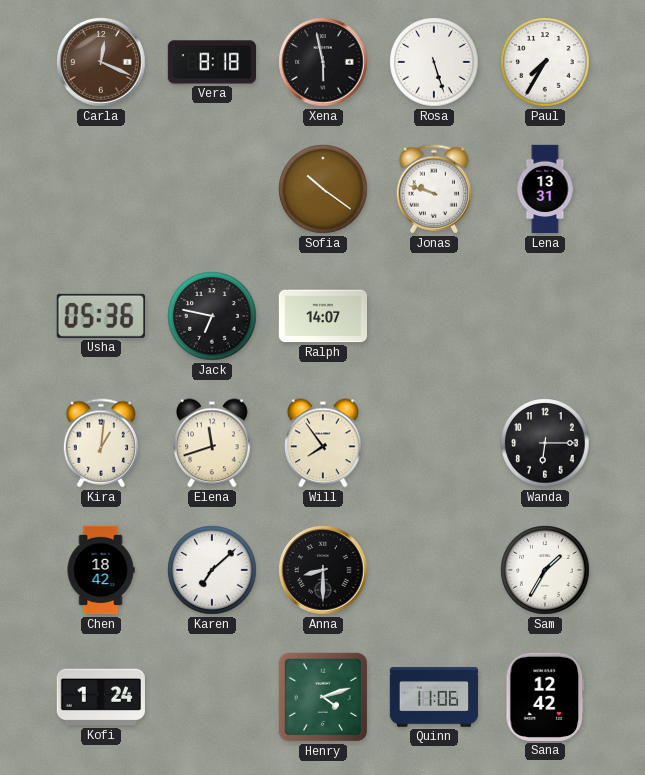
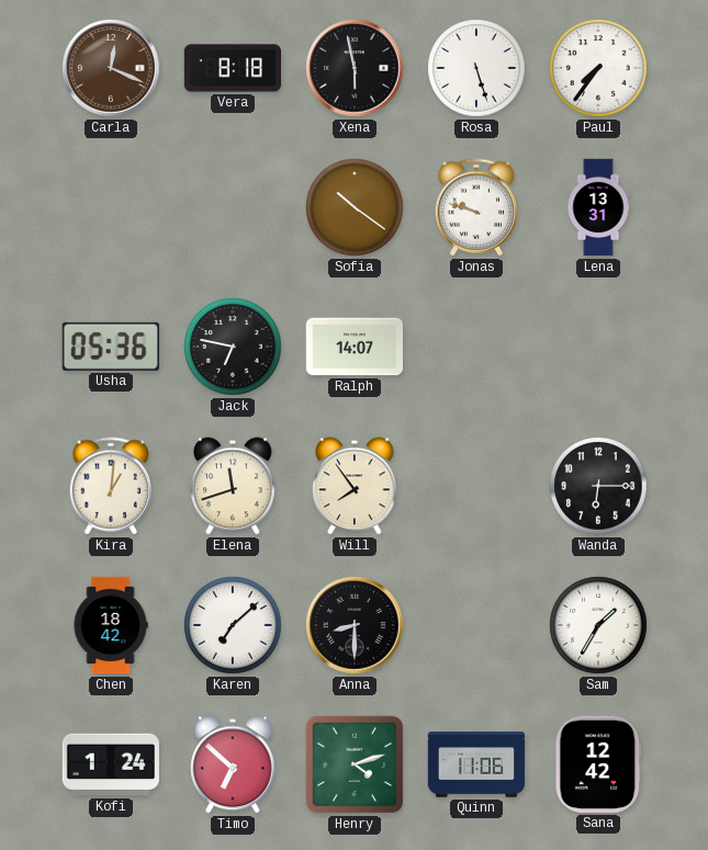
Paul: 7:35 -> 7:36 (598, 68)
Timo: none -> 6:52 (233, 764)
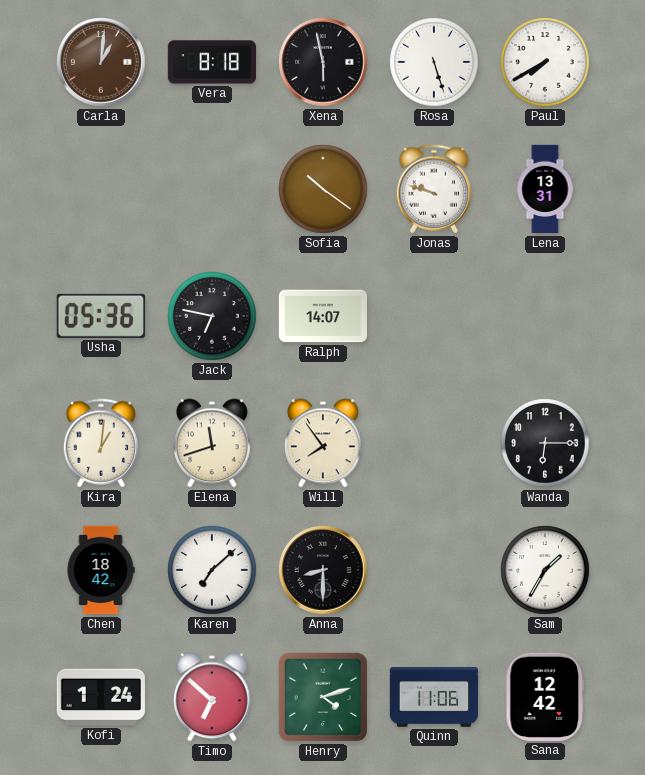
Carla: 12:19 -> 1:01 (101, 62)
Paul: 7:36 -> 7:40 (545, 62)
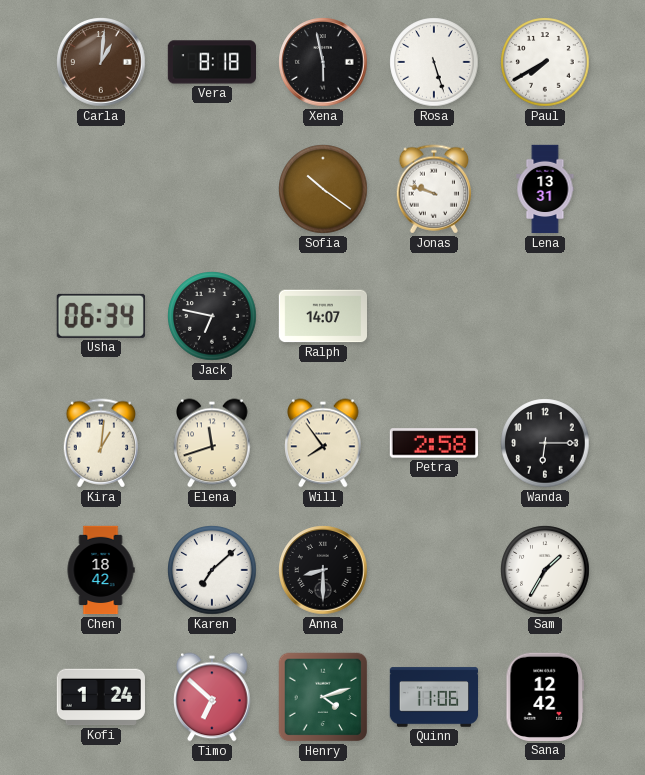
Usha: 05:36 -> 06:34 (101, 316)
Petra: none -> 2:58 (433, 443)
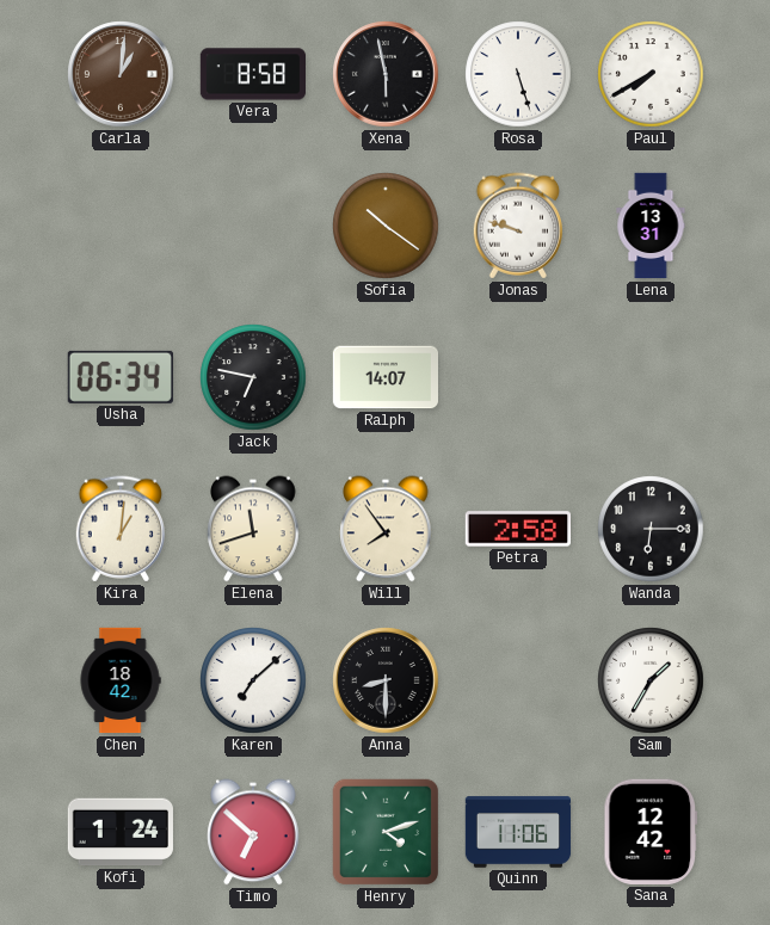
Vera: 8:18 -> 8:58 (252, 74)
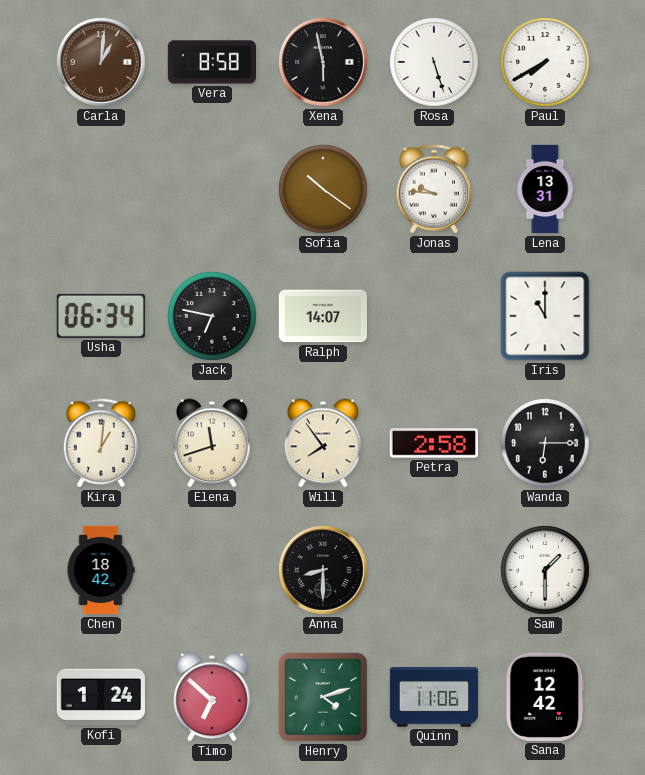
Jonas: 9:48 -> 9:46 (433, 189)
Iris: none -> 11:00 (545, 316)
Karen: 7:08 -> none (253, 680)
Sam: 1:35 -> 1:30 (545, 570)
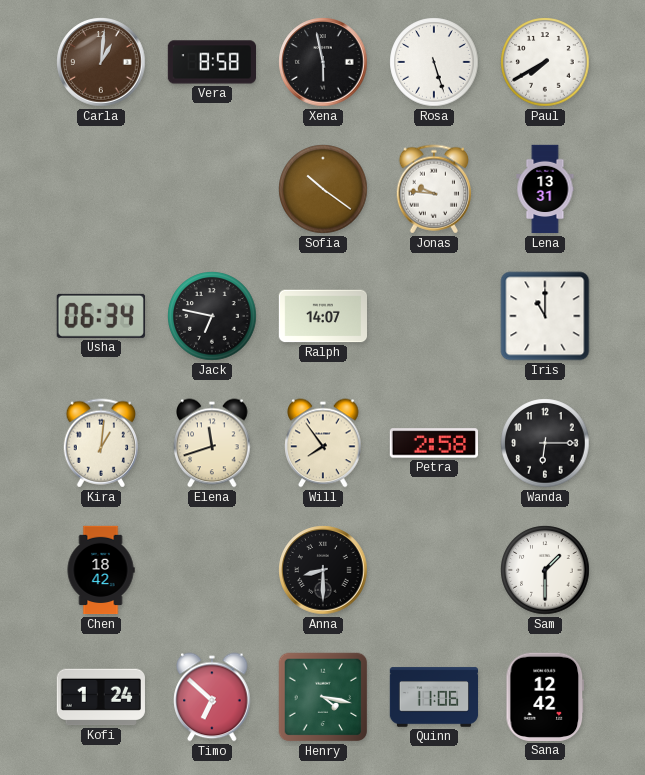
Henry: 4:12 -> 4:17 (323, 697)
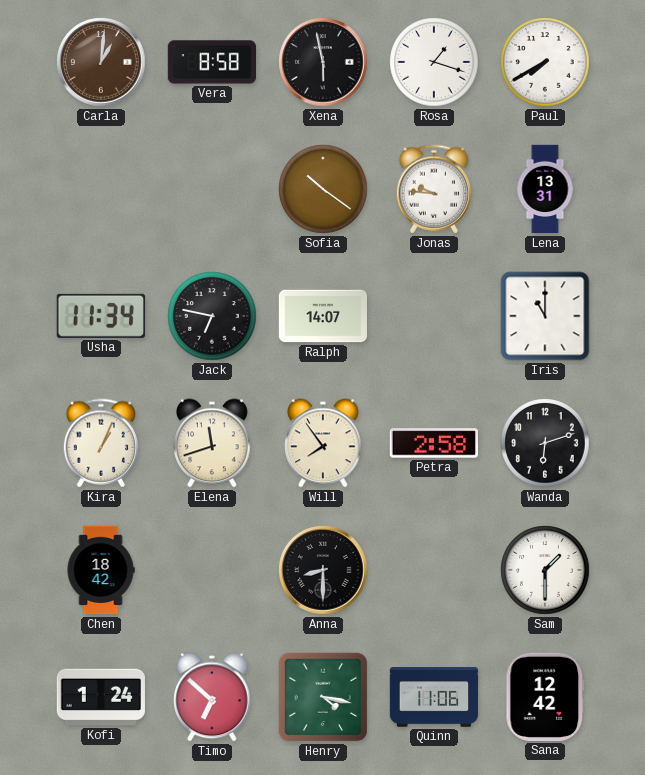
Rosa: 5:27 -> 1:18 (434, 62)
Usha: 06:34 -> 11:34 (101, 316)
Kira: 1:01 -> 1:04 (100, 443)
Wanda: 6:15 -> 6:12 (545, 443)
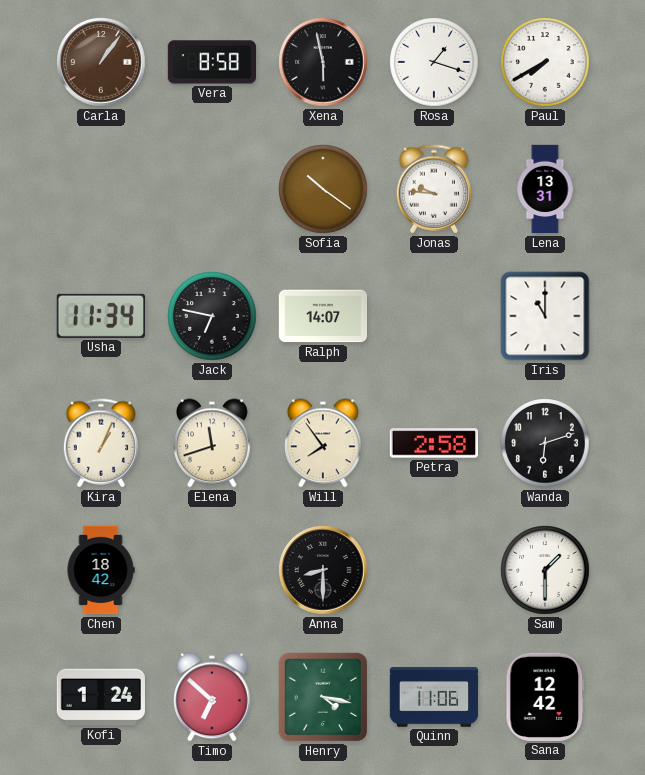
Carla: 1:01 -> 1:06 (101, 62)
